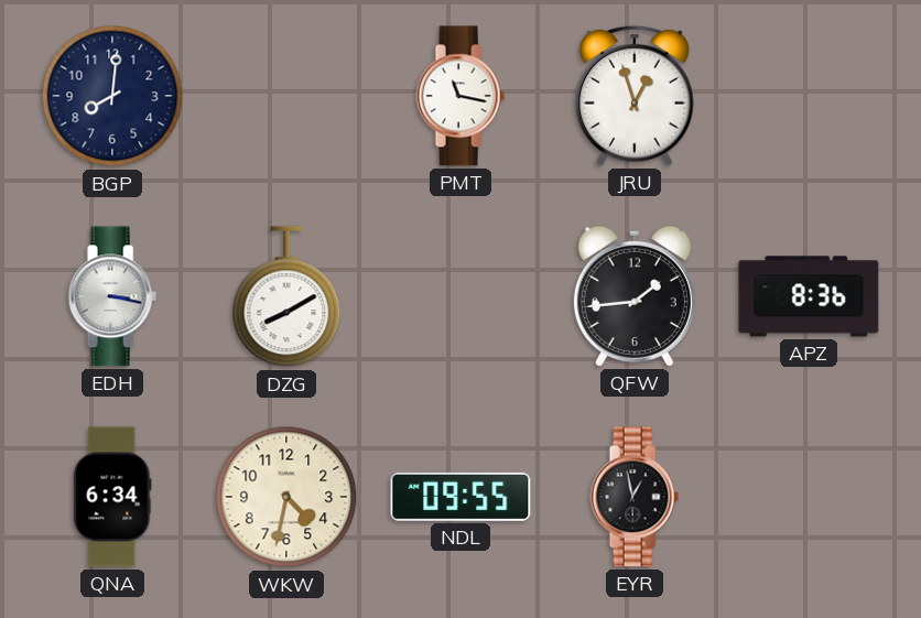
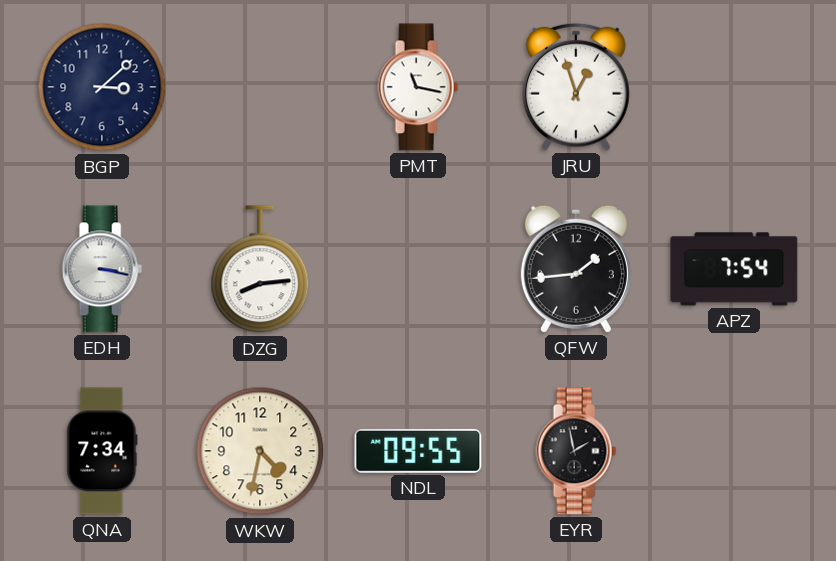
BGP: 8:01 -> 3:08 (102, 87)
DZG: 8:10 -> 8:14 (260, 270)
APZ: 8:36 -> 7:54 (734, 269)
QNA: 6:34 -> 7:34 (102, 451)
EYR: 12:58 -> 1:58 (576, 451)
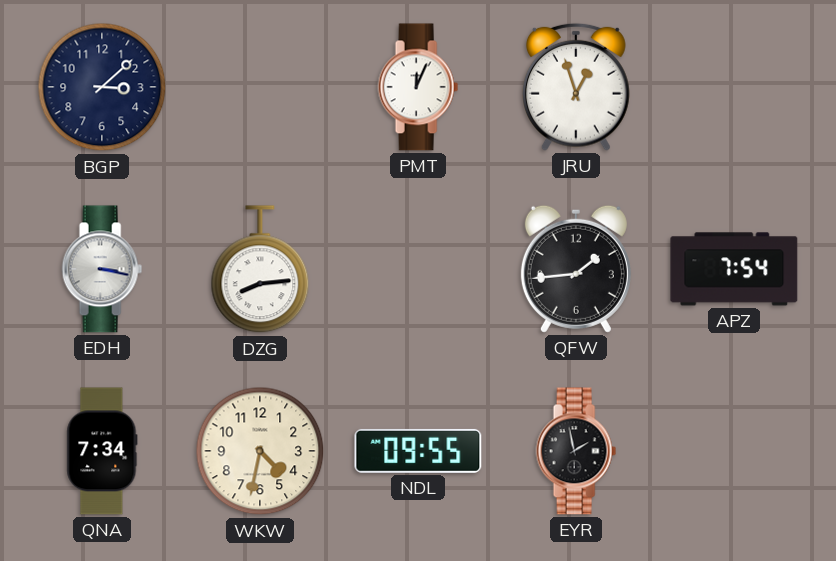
PMT: 11:17 -> 12:04 (418, 87)
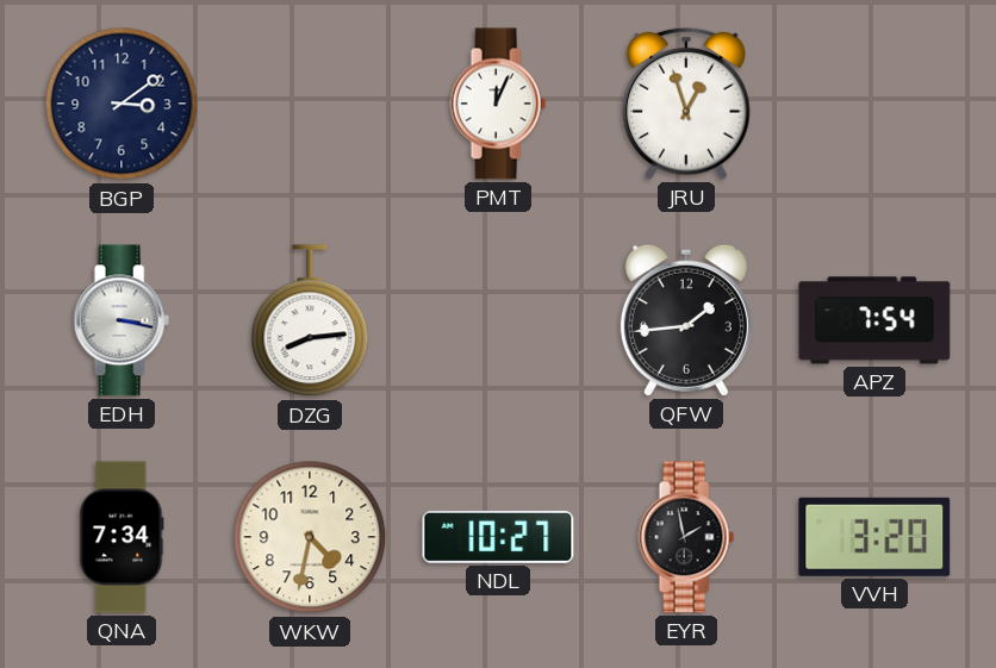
BGP: 3:08 -> 3:09 (122, 104)
NDL: 09:55 -> 10:27 (498, 537)
VVH: none -> 3:20 (874, 537)
